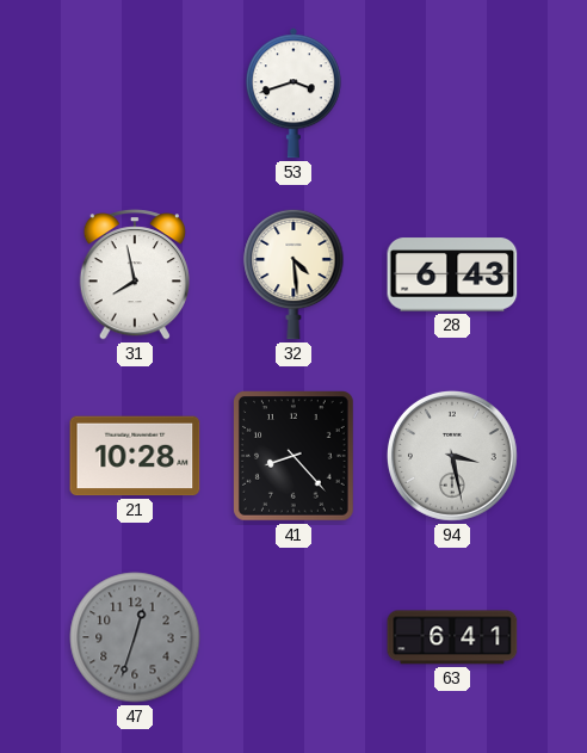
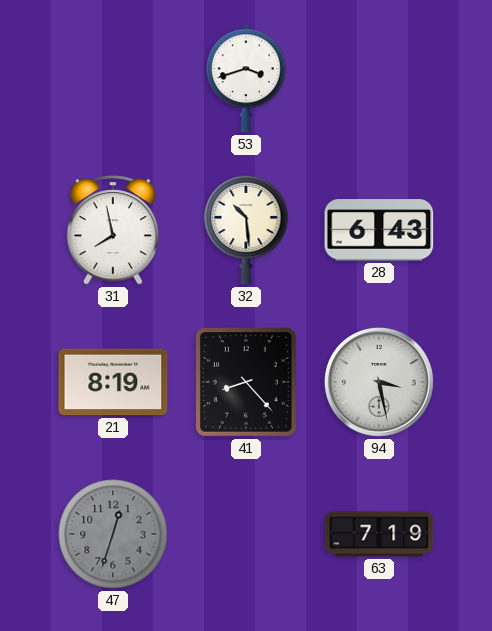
32: 4:29 -> 10:29 (246, 230)
21: 10:28 -> 8:19 (113, 382)
63: 6:41 -> 7:19 (379, 534)
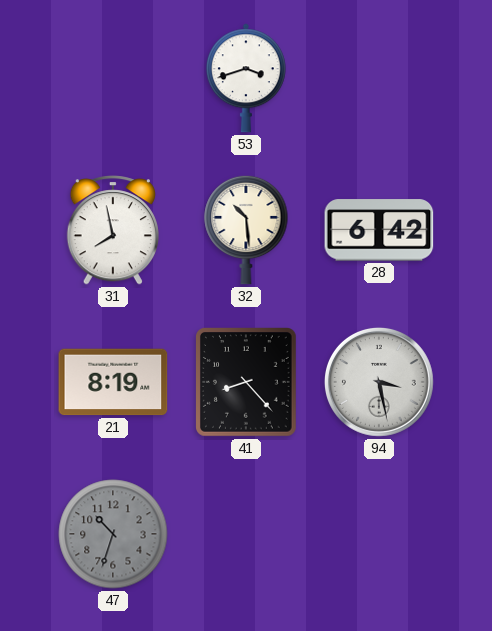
28: 6:43 -> 6:42 (379, 230)
47: 12:33 -> 10:33 (113, 534)
63: 7:19 -> none (379, 534)
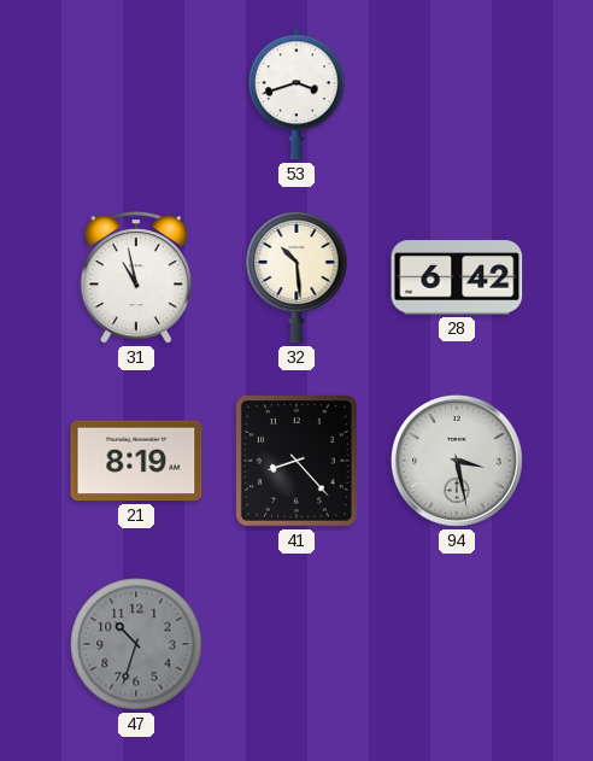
31: 7:58 -> 10:58 (136, 277)
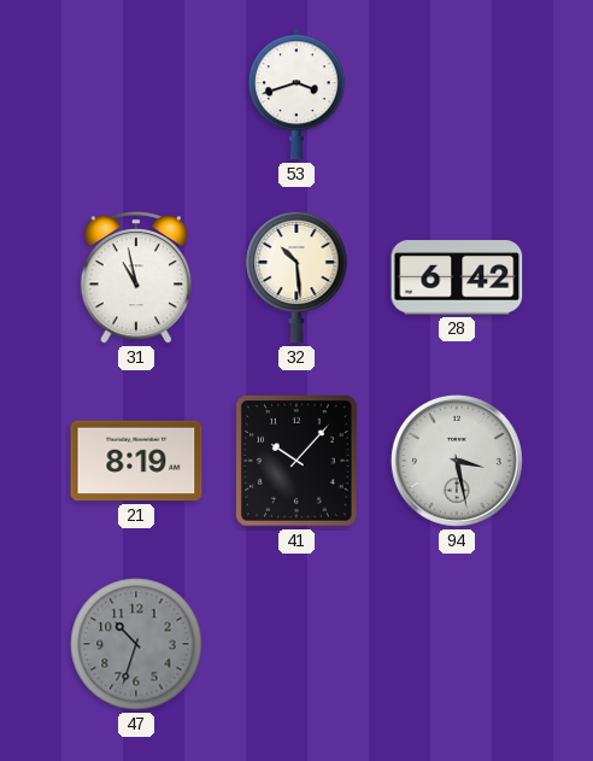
41: 8:23 -> 10:07 (298, 462)
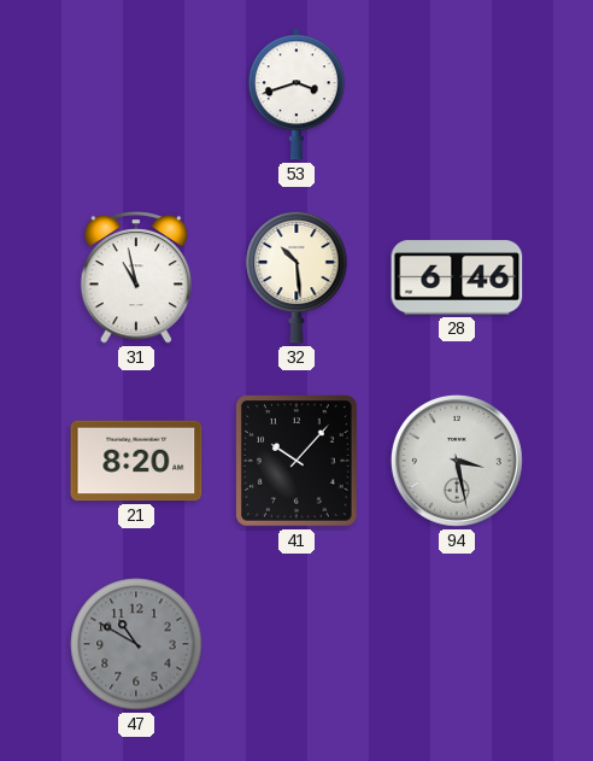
28: 6:42 -> 6:46 (457, 277)
21: 8:19 -> 8:20 (136, 461)
47: 10:33 -> 10:50 (136, 644)
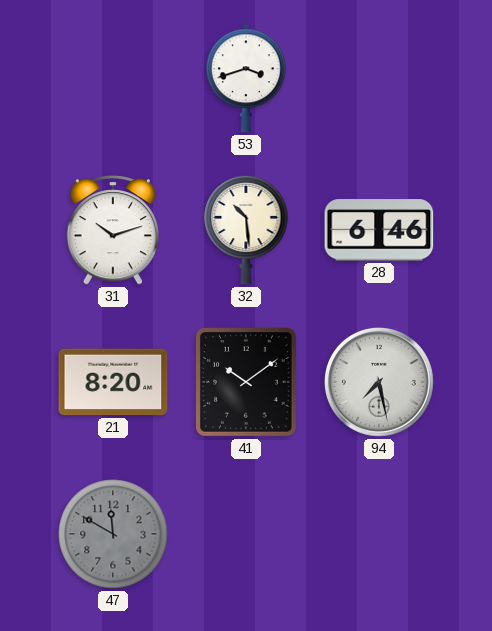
31: 10:58 -> 10:12 (113, 230)
41: 10:07 -> 10:09 (247, 383)
94: 3:28 -> 7:28 (379, 382)
47: 10:50 -> 11:50 (113, 534)
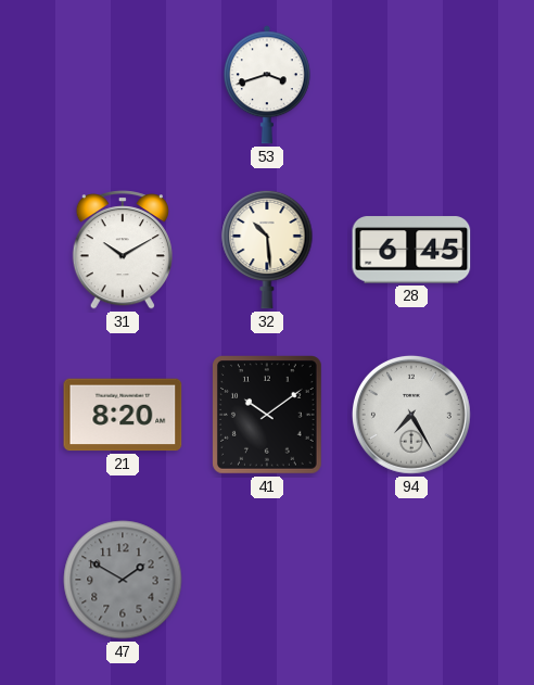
31: 10:12 -> 10:10 (123, 250)
28: 6:46 -> 6:45 (411, 250)
94: 7:28 -> 7:25 (411, 415)
47: 11:50 -> 1:50 (123, 580)
